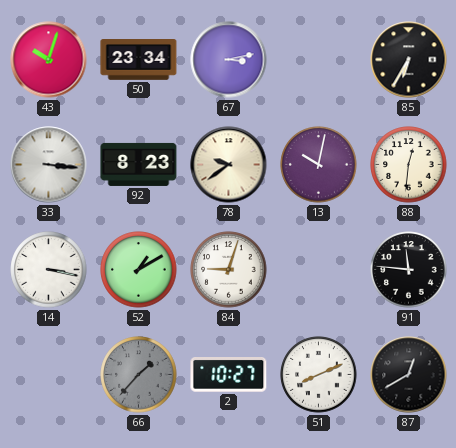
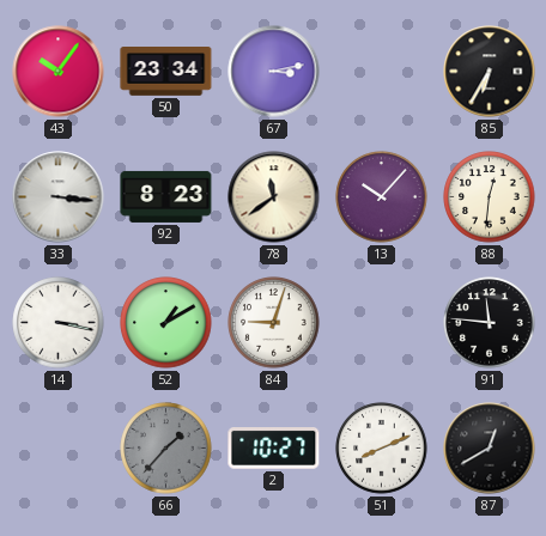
43: 10:03 -> 10:06 (59, 72)
78: 9:39 -> 11:39 (274, 197)
13: 10:02 -> 10:07 (382, 197)
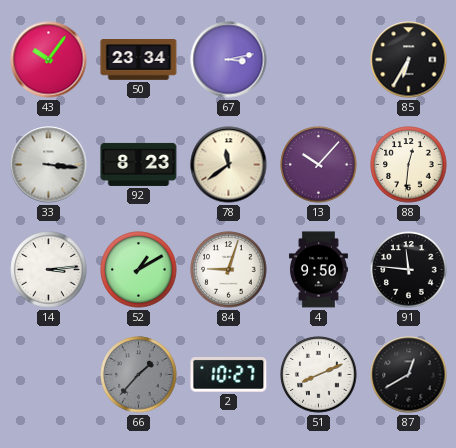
14: 3:17 -> 3:14 (49, 270)
4: none -> 9:50 (318, 270)
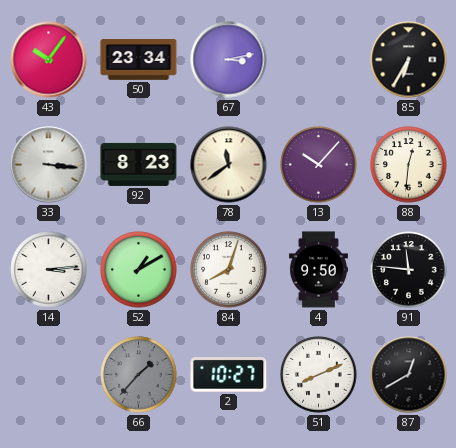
84: 9:03 -> 8:03 (229, 270)
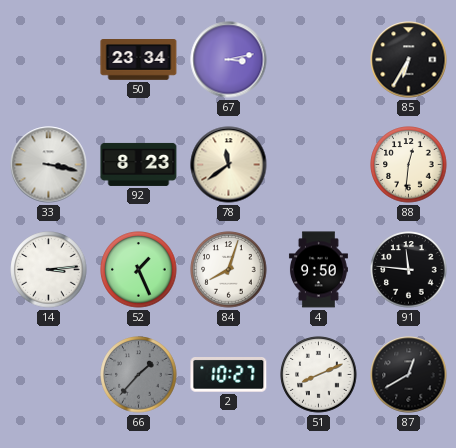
43: 10:06 -> none (49, 60)
33: 3:16 -> 3:17 (49, 165)
13: 10:07 -> none (319, 165)
52: 1:10 -> 1:26 (139, 270)
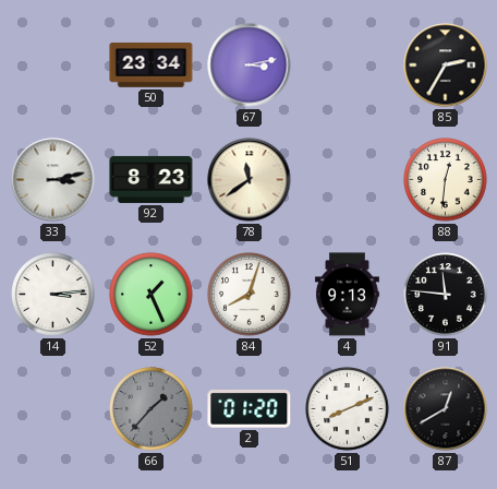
85: 6:35 -> 2:35 (446, 65)
33: 3:17 -> 3:13 (53, 180)
4: 9:50 -> 9:13 (347, 295)
2: 10:27 -> 01:20 (250, 409)
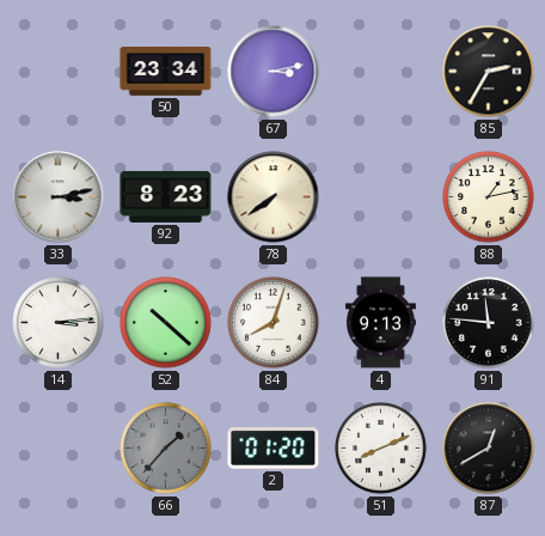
78: 11:39 -> 7:39 (274, 197)
88: 12:31 -> 1:13 (489, 197)
52: 1:26 -> 10:22 (166, 323)
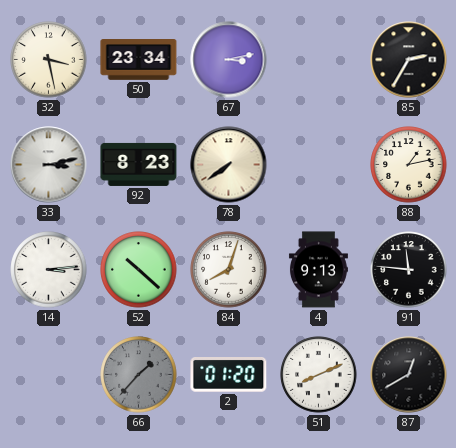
32: none -> 3:28 (49, 60)
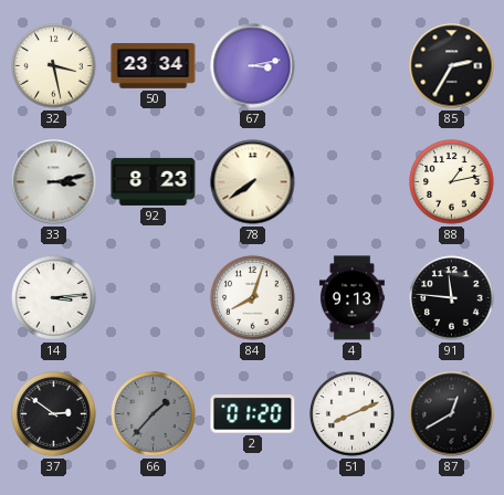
52: 10:22 -> none (139, 270)
37: none -> 2:51 (54, 414)
